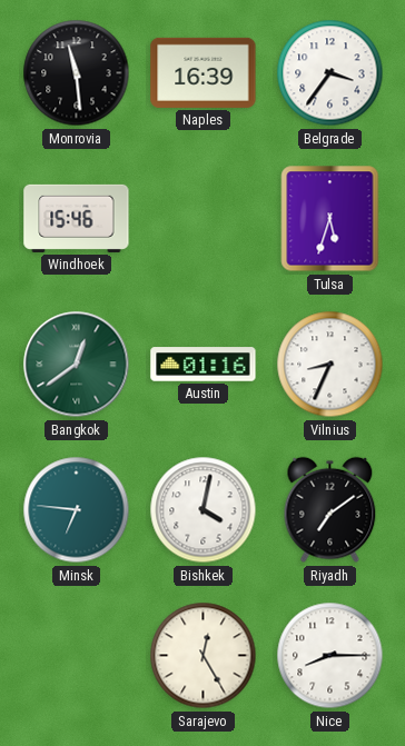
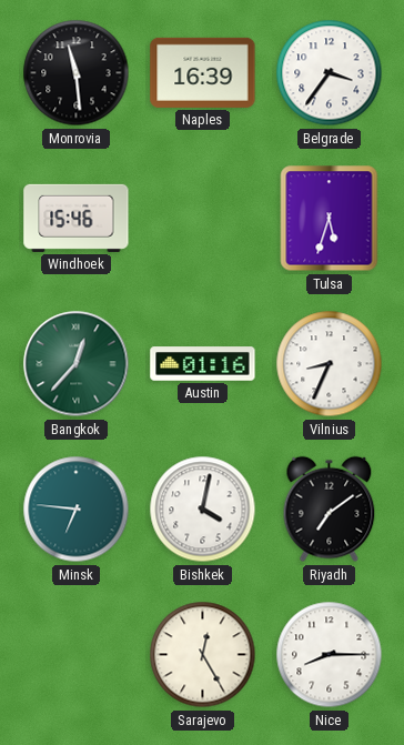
Bangkok: 12:39 -> 12:37 (77, 364)
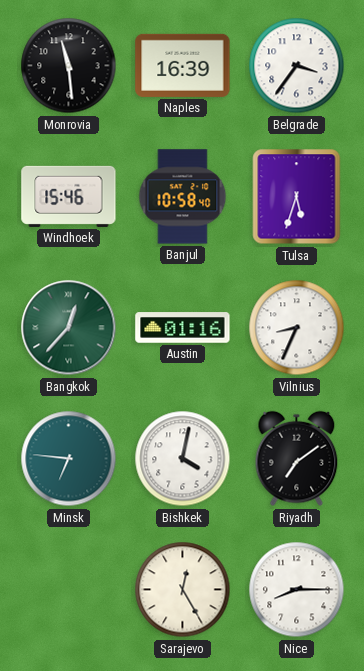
Banjul: none -> 10:58 (183, 197)
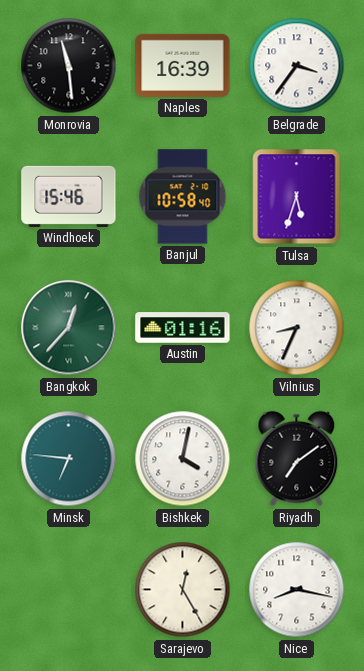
Nice: 8:15 -> 8:17 (297, 590)
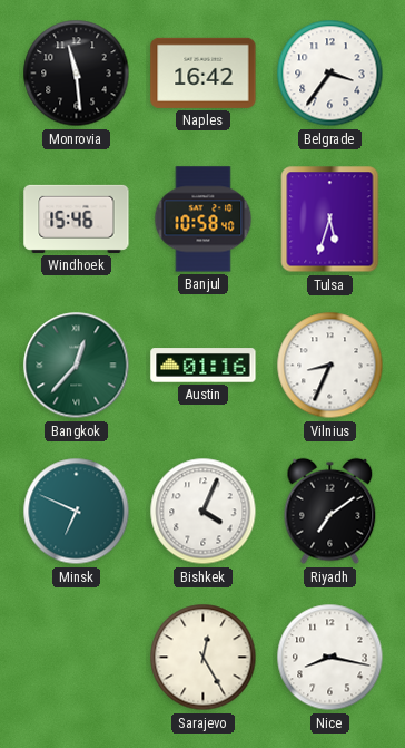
Naples: 16:39 -> 16:42 (204, 72)
Minsk: 6:46 -> 6:49 (77, 512)
Bishkek: 4:02 -> 4:04 (204, 512)
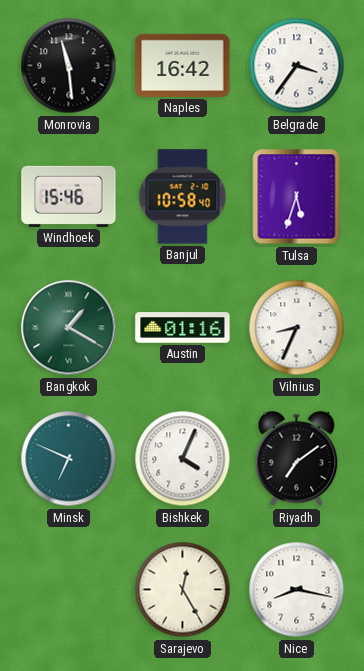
Bangkok: 12:37 -> 1:20 (69, 328)
